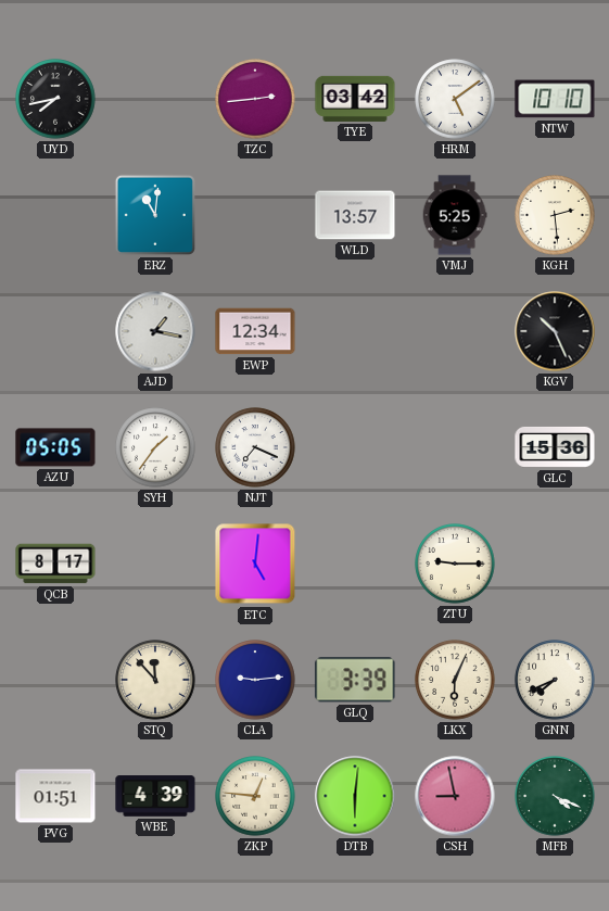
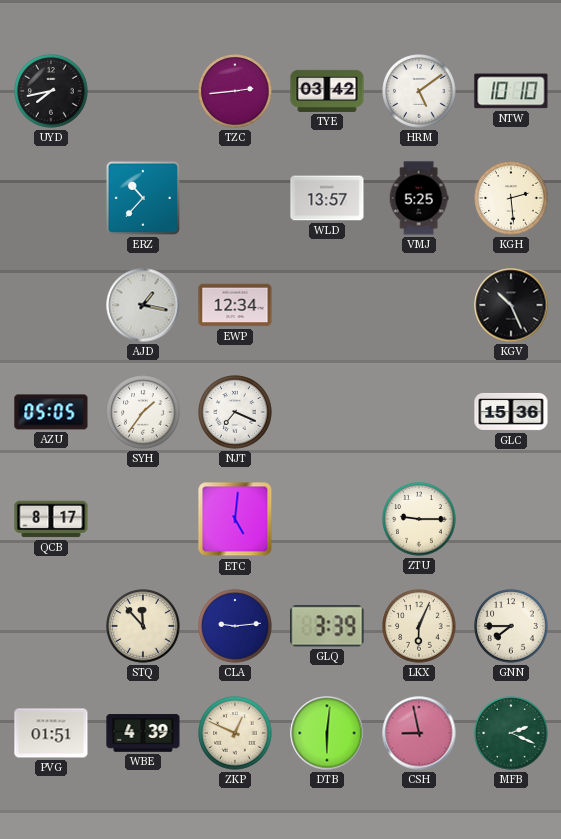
ERZ: 11:01 -> 10:37 (143, 198)
GNN: 7:41 -> 7:45 (511, 626)
ZKP: 12:46 -> 12:49 (235, 733)
MFB: 4:19 -> 2:19 (511, 733)
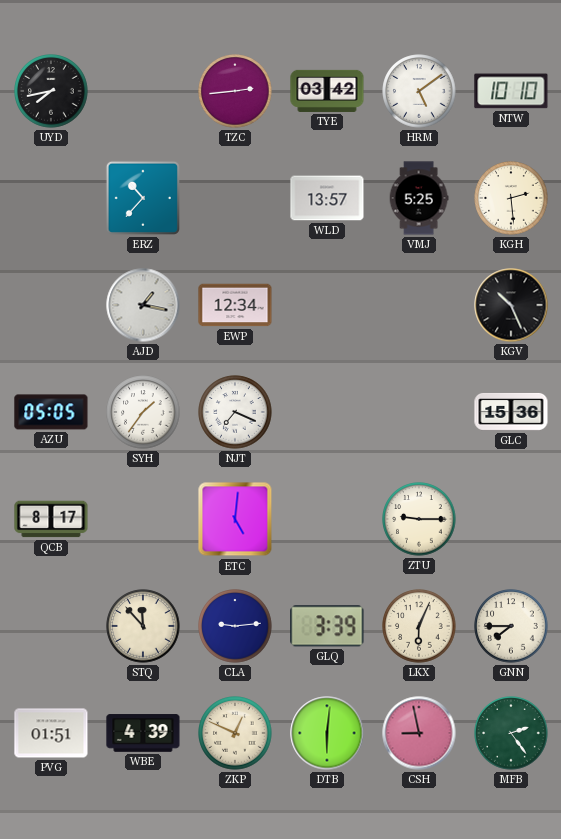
MFB: 2:19 -> 2:24 (511, 733)
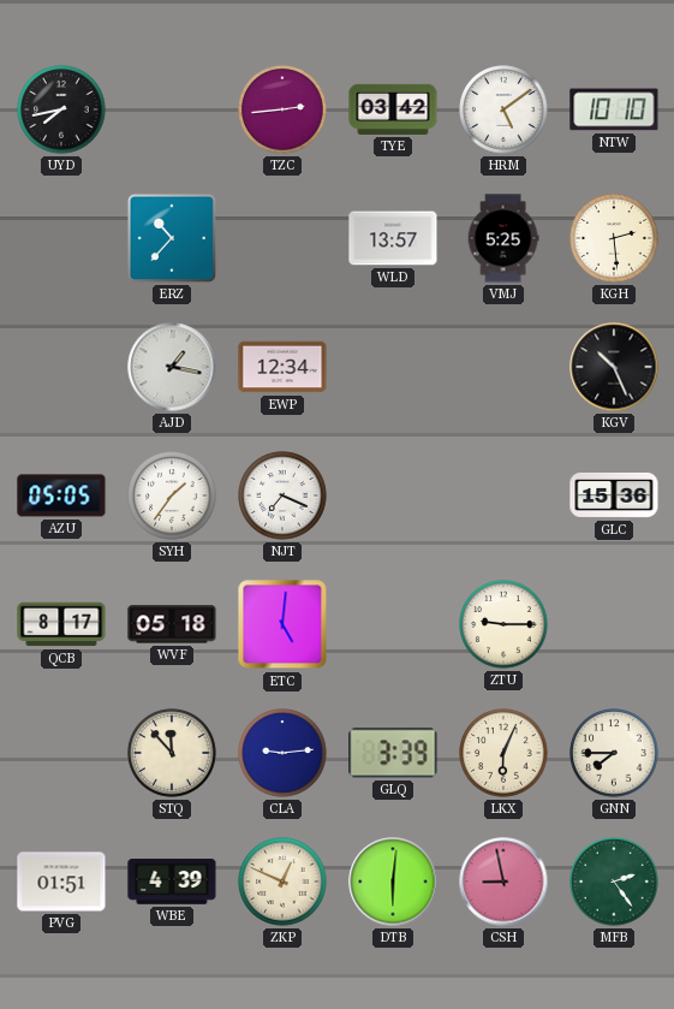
WVF: none -> 05:18 (172, 624)
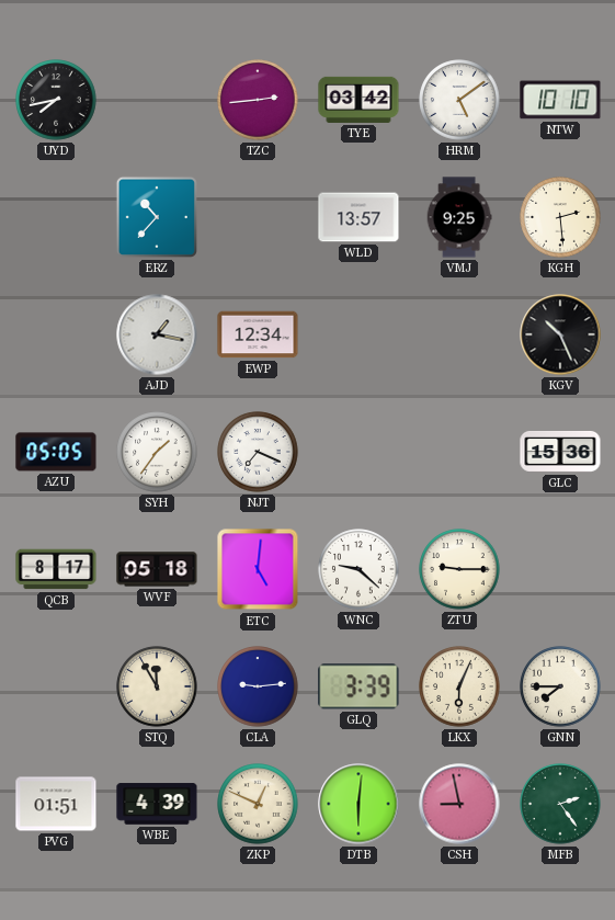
VMJ: 5:25 -> 9:25 (459, 217)
WNC: none -> 9:22 (358, 569)
STQ: 11:53 -> 11:55 (157, 686)
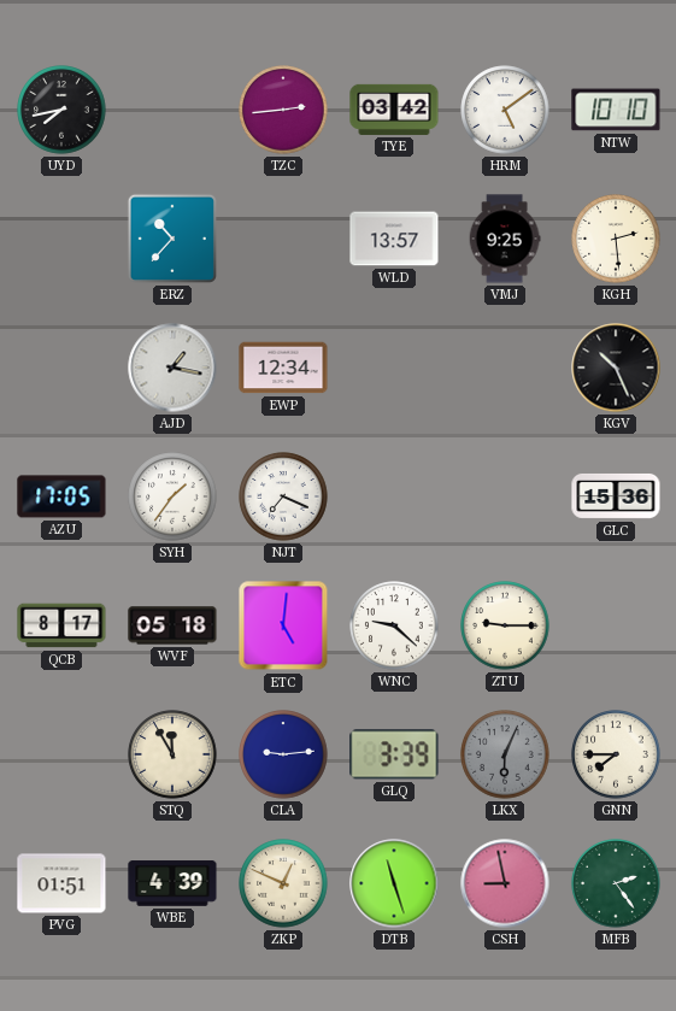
AZU: 05:05 -> 17:05 (61, 496)
LKX dial: cream -> grey (505, 754)
DTB: 6:01 -> 11:27 (394, 883)
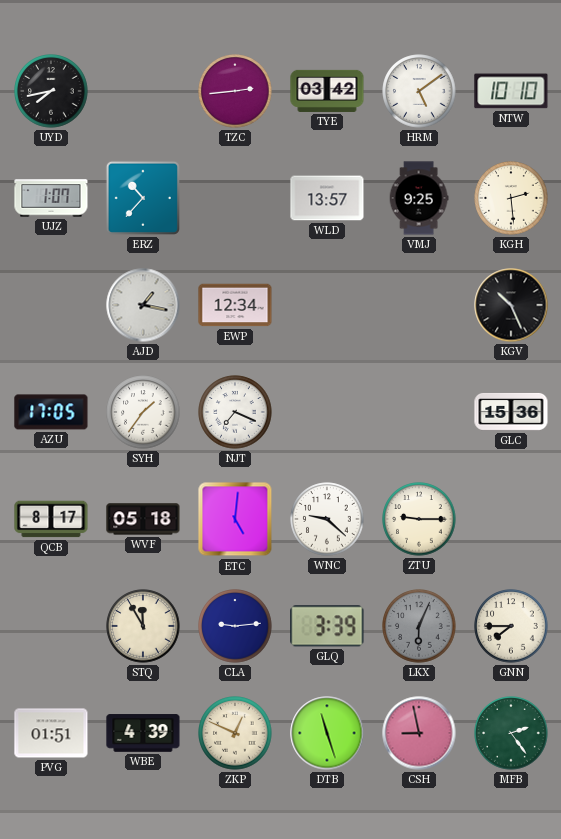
UJZ: none -> 1:07 (51, 198)
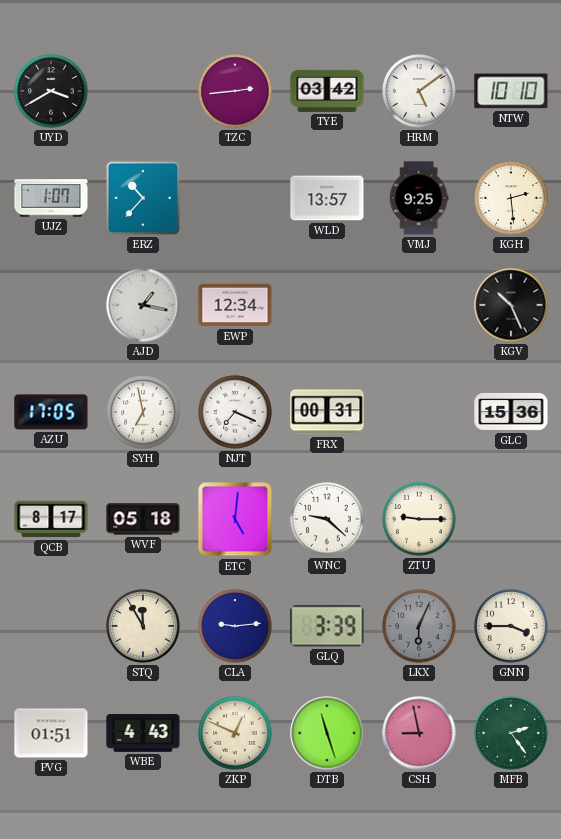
UYD: 7:43 -> 3:40 (51, 91)
SYH: 1:36 -> 6:58 (143, 412)
FRX: none -> 00:31 (327, 412)
GNN: 7:45 -> 3:45 (511, 626)
WBE: 4:39 -> 4:43 (143, 733)
